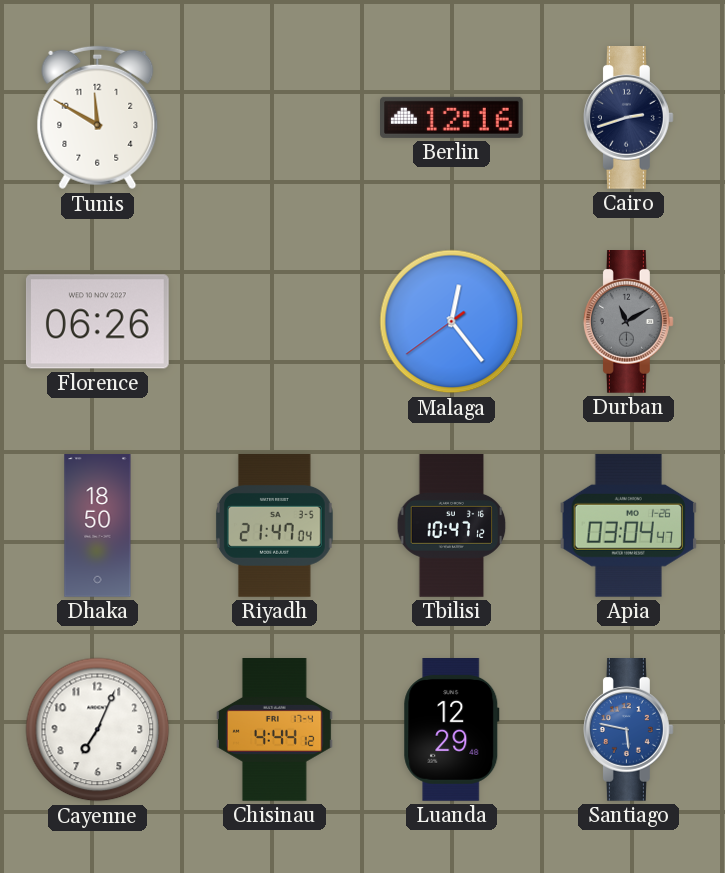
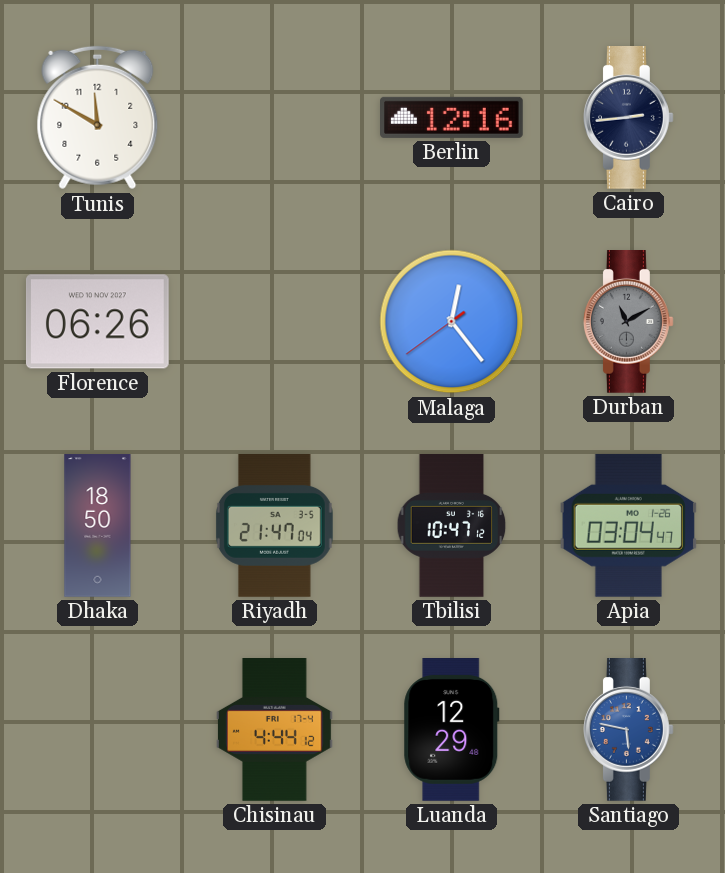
Cairo: 2:42 -> 2:44 (629, 118)
Cayenne: 7:04 -> none (98, 730)
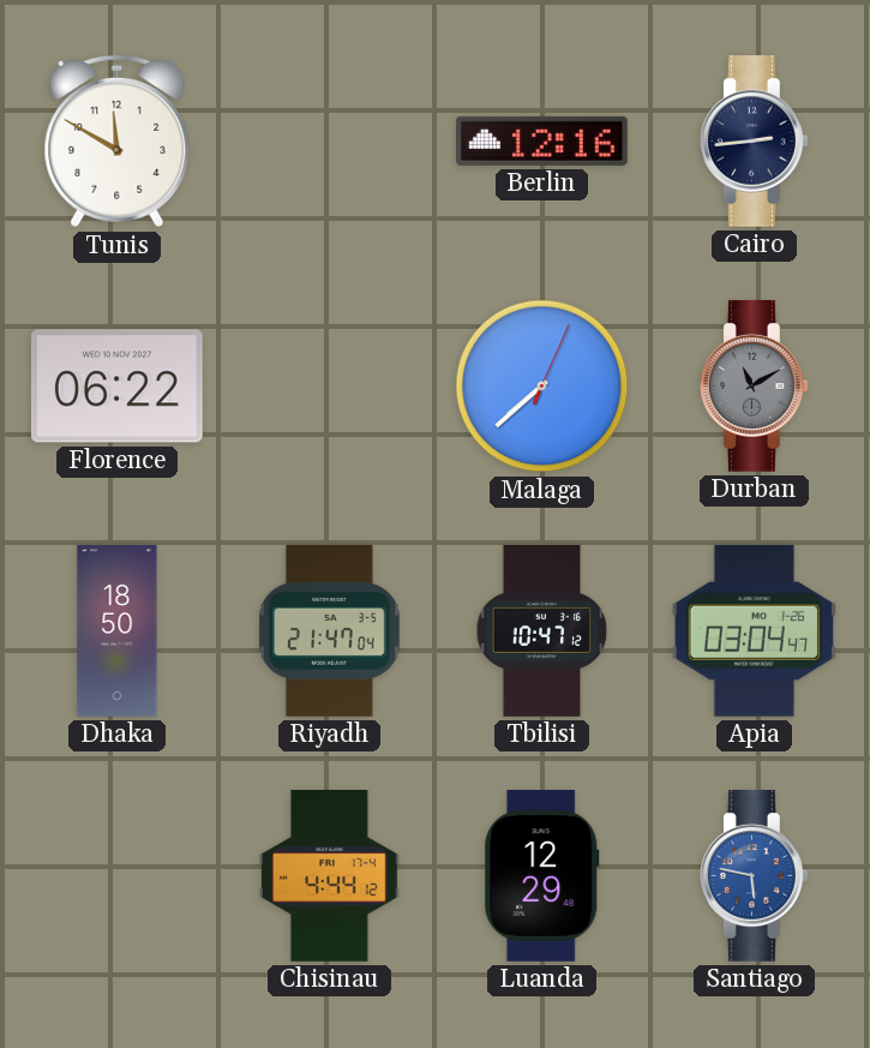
Florence: 06:26 -> 06:22 (116, 387)
Malaga: 12:23 -> 7:38 (542, 387)
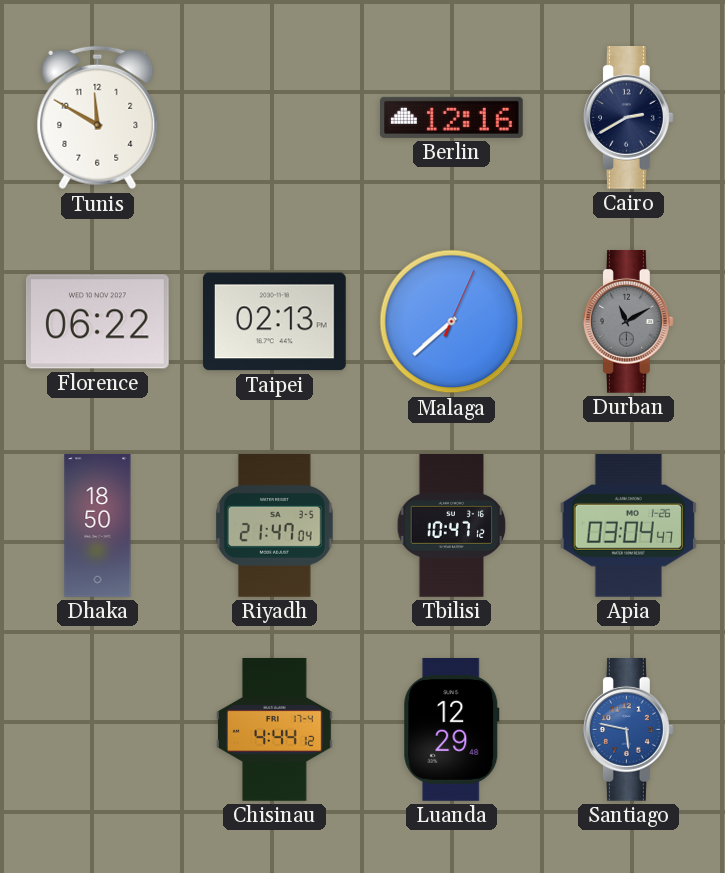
Cairo: 2:44 -> 2:40 (629, 118)
Taipei: none -> 02:13 (274, 322)
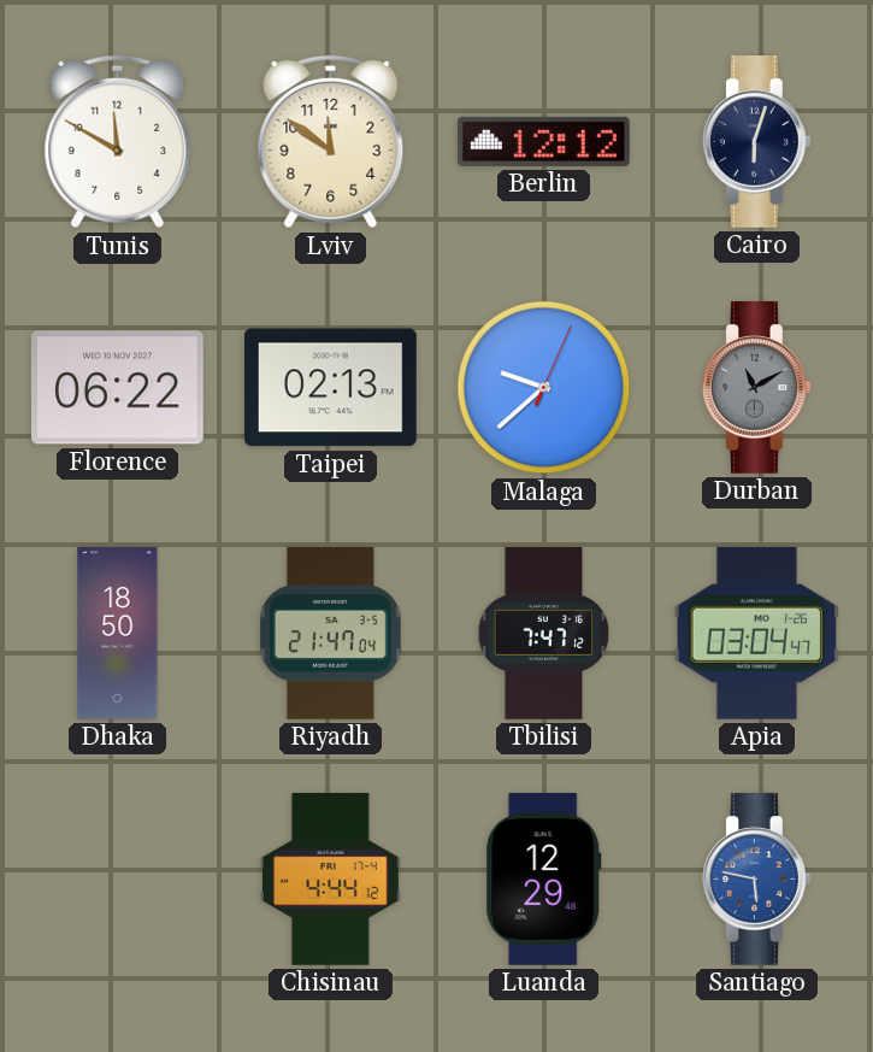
Lviv: none -> 11:51 (331, 142)
Berlin: 12:16 -> 12:12 (544, 141)
Cairo: 2:40 -> 6:03 (757, 142)
Malaga: 7:38 -> 9:38 (544, 388)
Tbilisi: 10:47 -> 7:47 (544, 634)
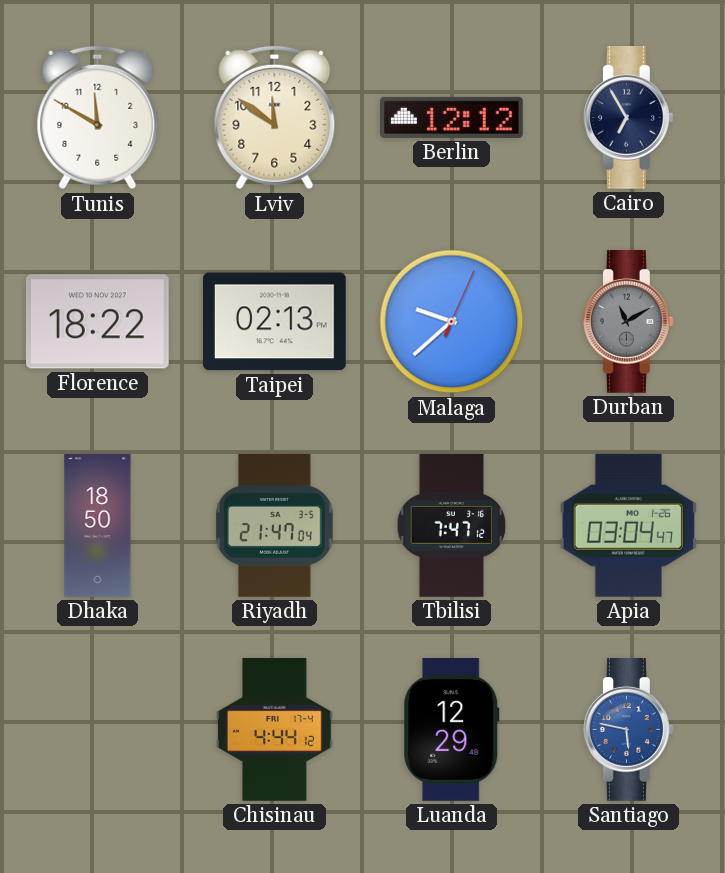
Cairo: 6:03 -> 6:55 (629, 118)
Florence: 06:22 -> 18:22 (97, 322)
